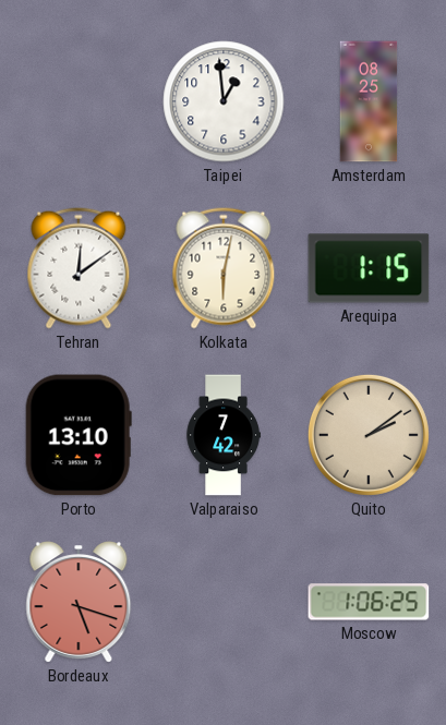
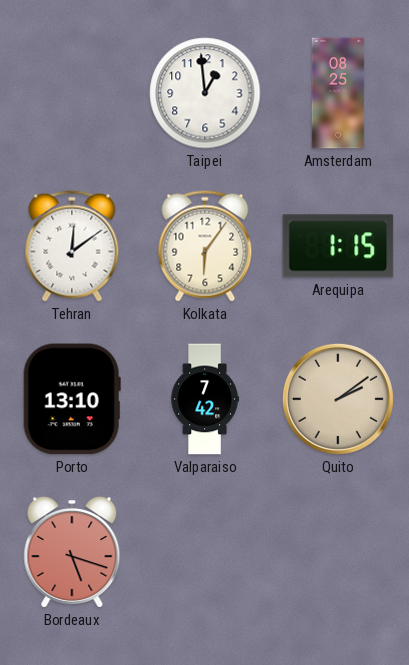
Kolkata: 6:02 -> 6:06 (205, 246)
Moscow: 1:06 -> none (369, 602)
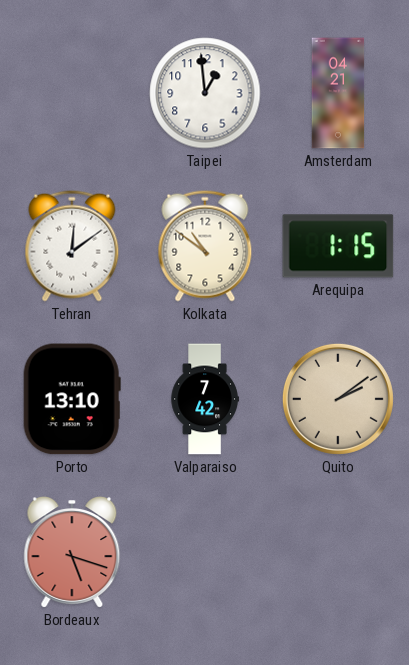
Amsterdam: 08:25 -> 04:21 (338, 93)
Kolkata: 6:06 -> 10:51 (205, 246)
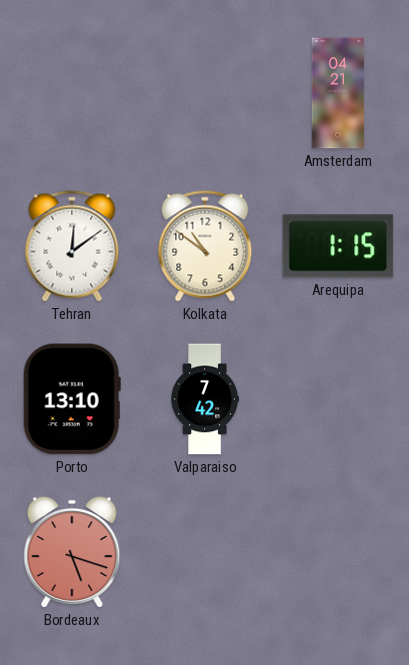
Taipei: 12:59 -> none (205, 93)
Quito: 2:09 -> none (338, 399)
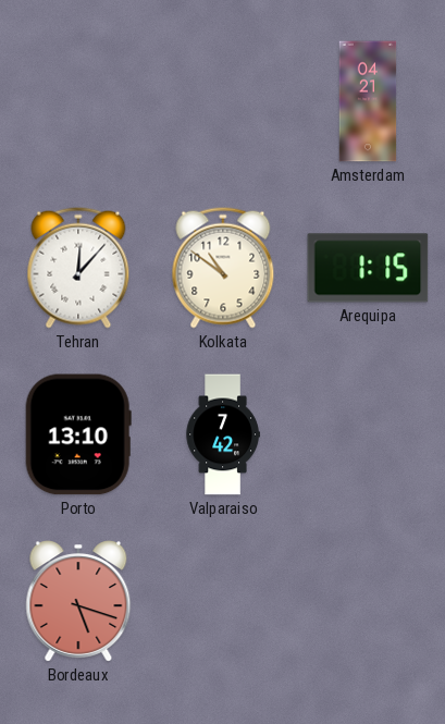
Tehran: 12:09 -> 12:07 (78, 268)
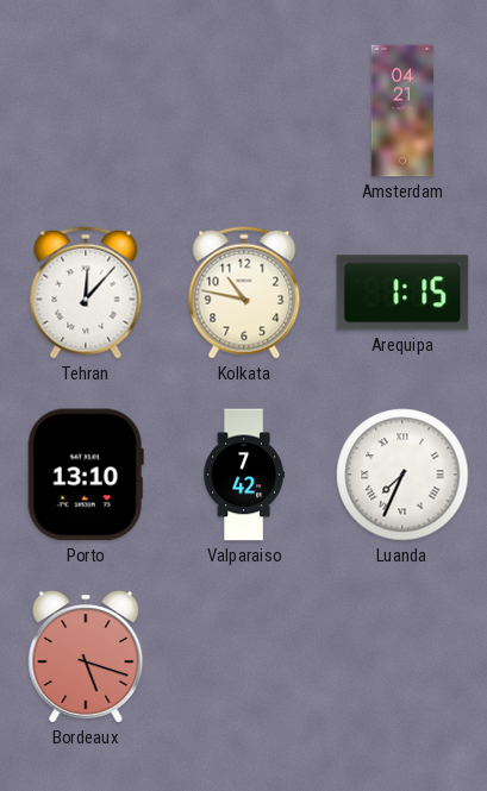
Kolkata: 10:51 -> 10:47 (244, 293)
Luanda: none -> 7:34 (402, 475)
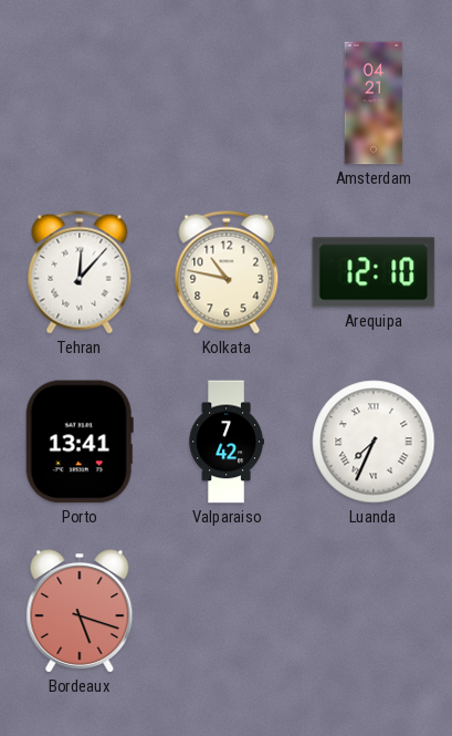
Arequipa: 1:15 -> 12:10 (374, 272)
Porto: 13:10 -> 13:41 (80, 442)
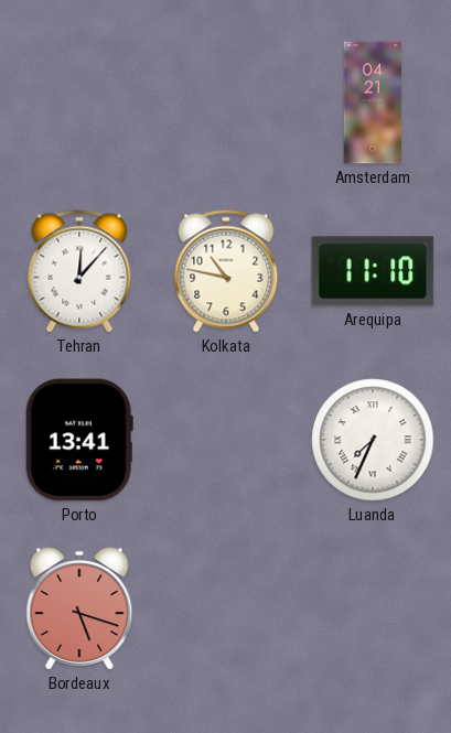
Arequipa: 12:10 -> 11:10 (373, 271)
Valparaiso: 7:42 -> none (227, 442)
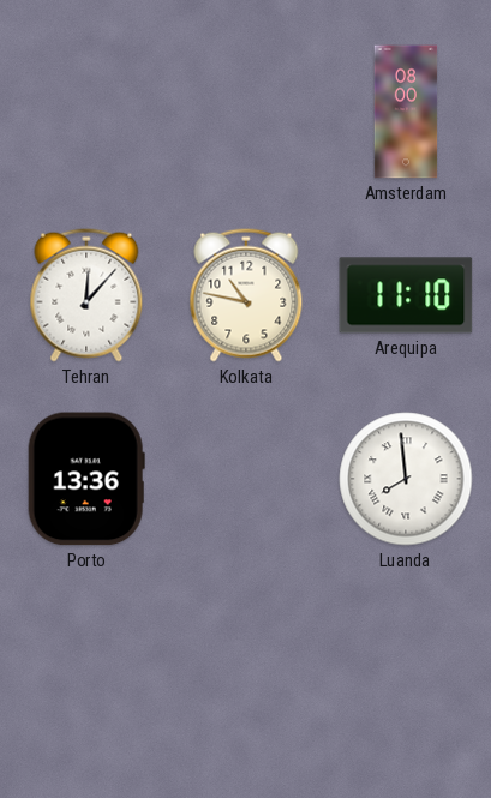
Amsterdam: 04:21 -> 08:00 (406, 112)
Porto: 13:41 -> 13:36 (86, 479)
Luanda: 7:34 -> 7:59 (406, 479)
Bordeaux: 5:18 -> none (79, 608)
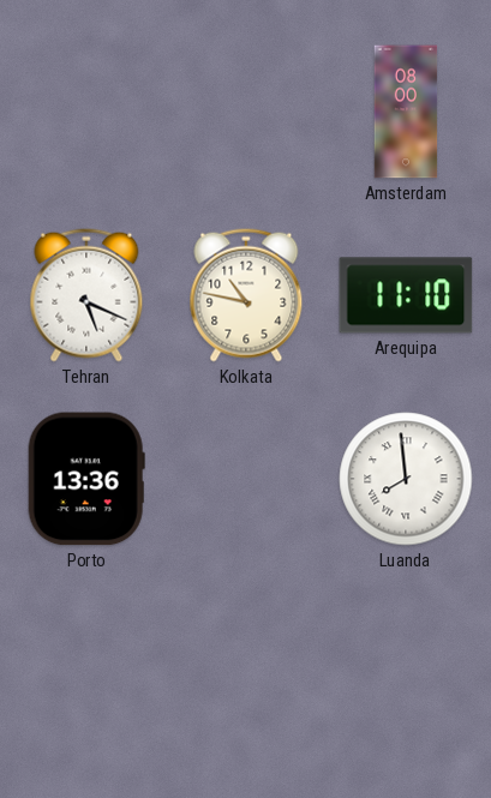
Tehran: 12:07 -> 5:19 (86, 295)
